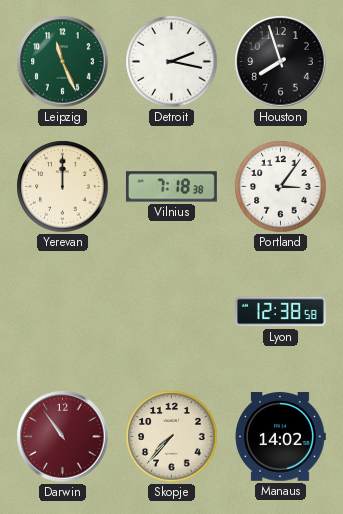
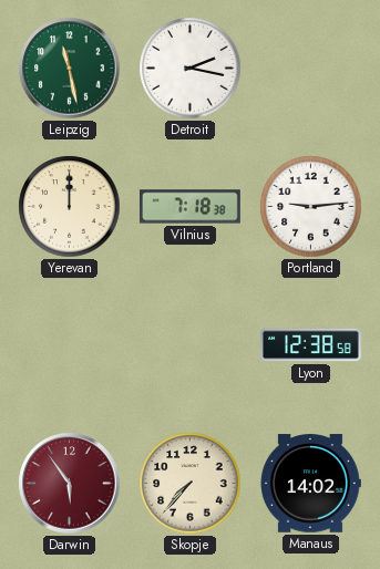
Leipzig: 11:26 -> 11:28 (70, 69)
Houston: 7:57 -> none (281, 62)
Portland: 3:06 -> 9:14 (311, 207)
Darwin: 10:54 -> 5:54 (70, 484)
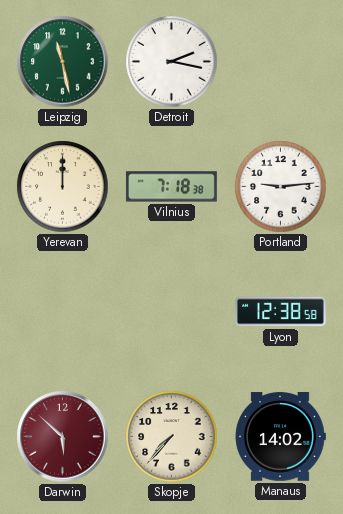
Darwin: 5:54 -> 5:52 (63, 437)
